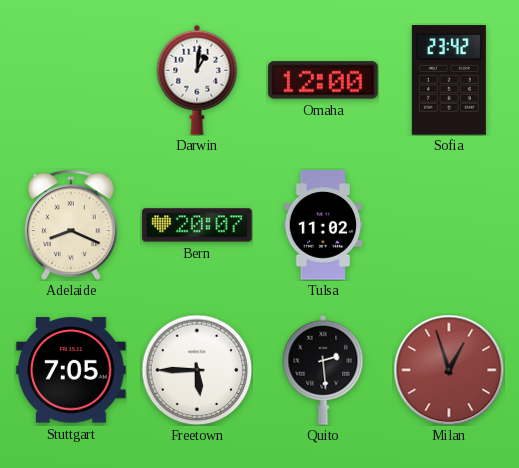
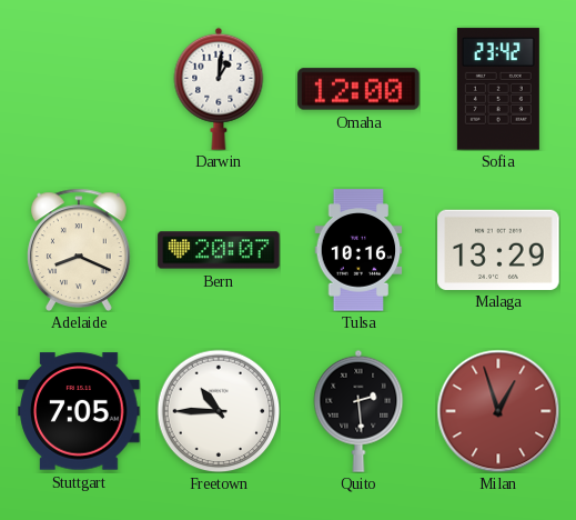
Tulsa: 11:02 -> 10:16 (358, 250)
Malaga: none -> 13:29 (498, 249)
Freetown: 5:45 -> 10:45 (219, 411)
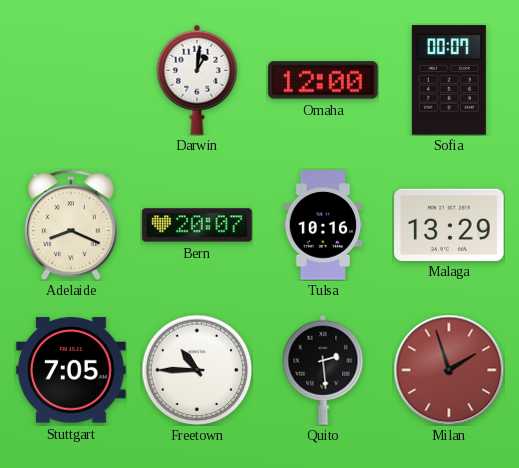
Sofia: 23:42 -> 00:07 (449, 80)
Milan: 12:57 -> 1:57 (449, 370)
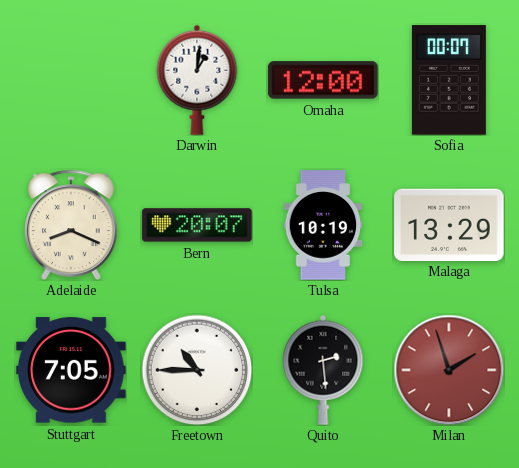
Tulsa: 10:16 -> 10:19 (323, 225)
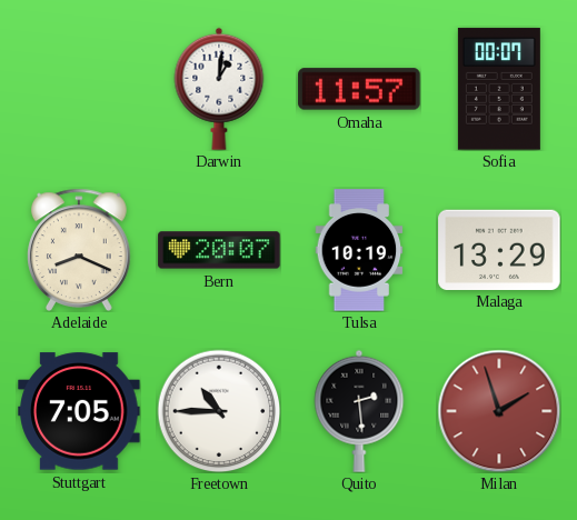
Omaha: 12:00 -> 11:57 (359, 89)
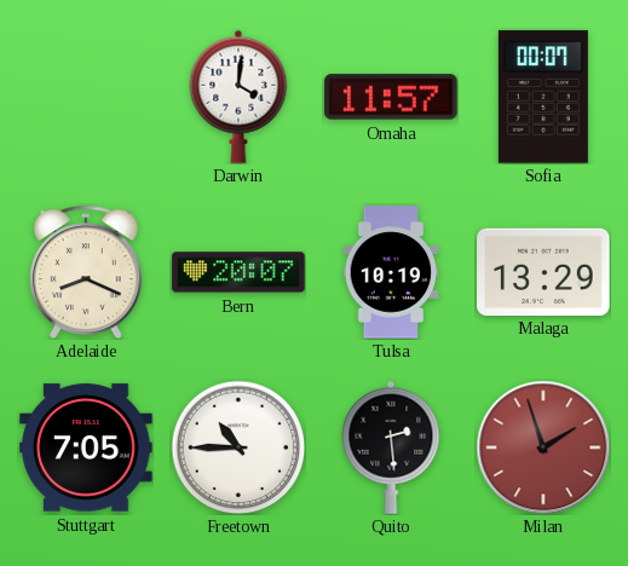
Darwin: 1:01 -> 4:01 (238, 97)
